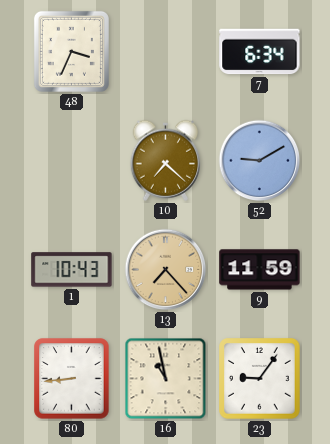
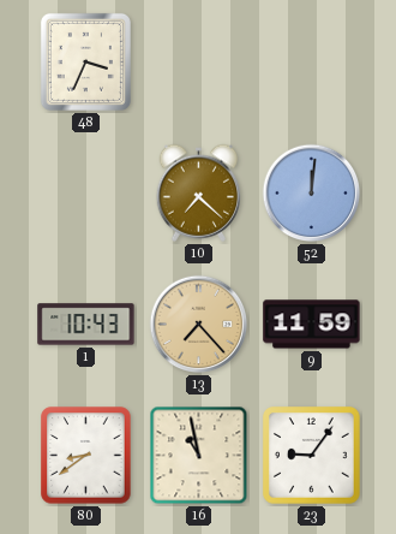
7: 6:34 -> none (260, 52)
52: 9:10 -> 12:01 (312, 194)
80: 8:44 -> 8:39 (86, 456)
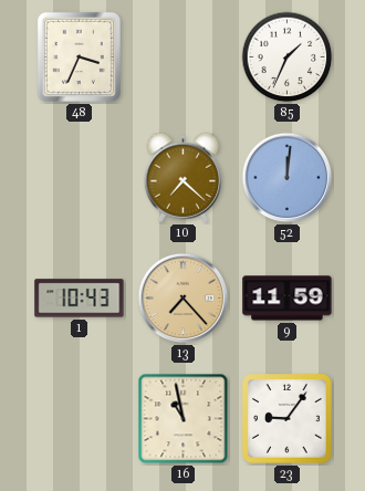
85: none -> 1:34 (288, 58)
80: 8:39 -> none (86, 456)
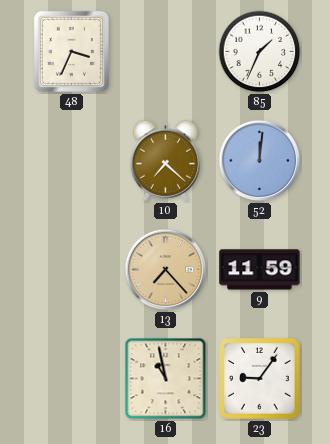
1: 10:43 -> none (80, 299)
